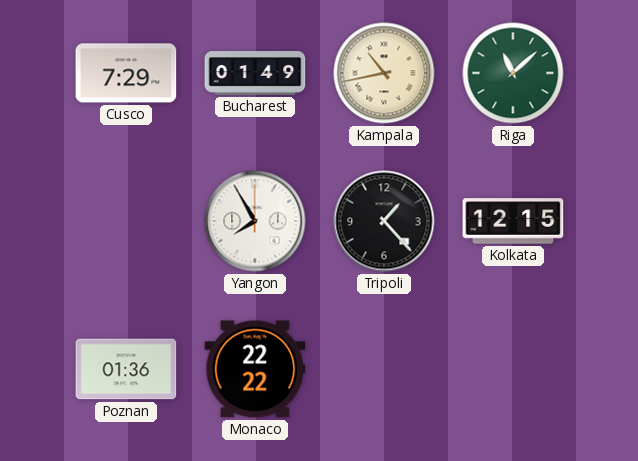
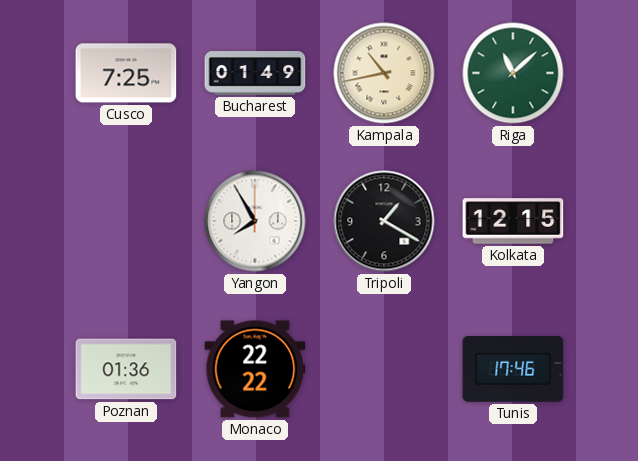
Cusco: 7:29 -> 7:25 (126, 73)
Tripoli: 1:23 -> 1:20 (384, 221)
Tunis: none -> 17:46 (513, 370)
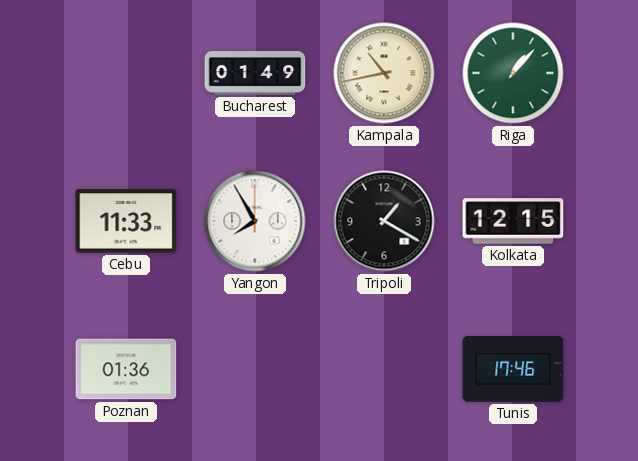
Cusco: 7:25 -> none (126, 73)
Riga: 11:08 -> 1:07 (513, 73)
Cebu: none -> 11:33 (126, 221)
Monaco: 22:22 -> none (255, 369)
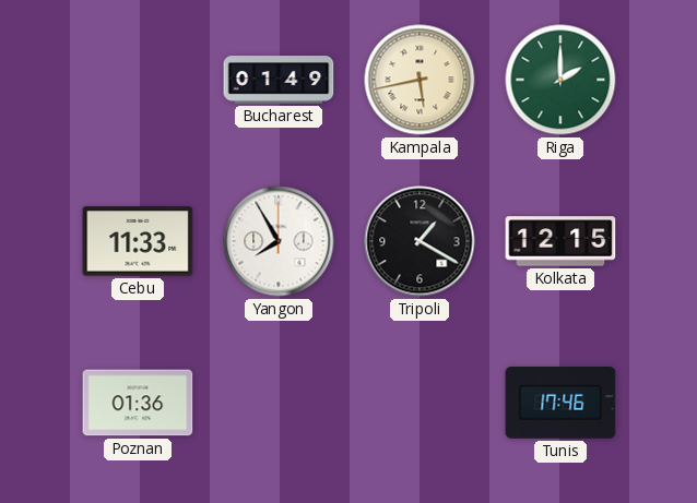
Kampala: 10:43 -> 5:43 (420, 80)
Riga: 1:07 -> 2:00 (560, 80)
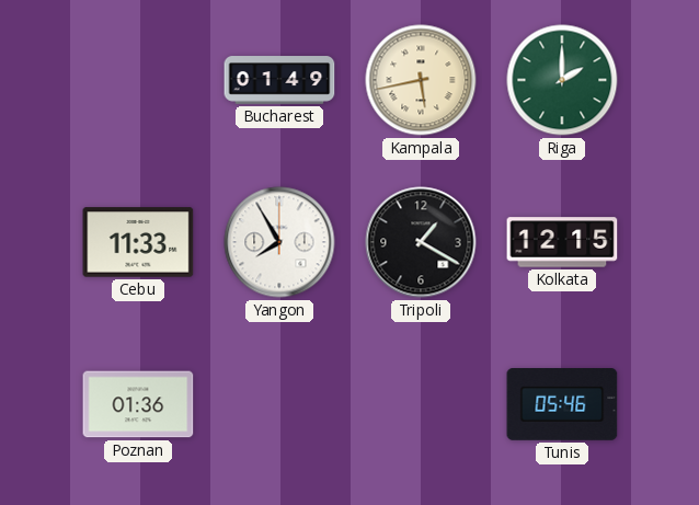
Tunis: 17:46 -> 05:46 (562, 405)
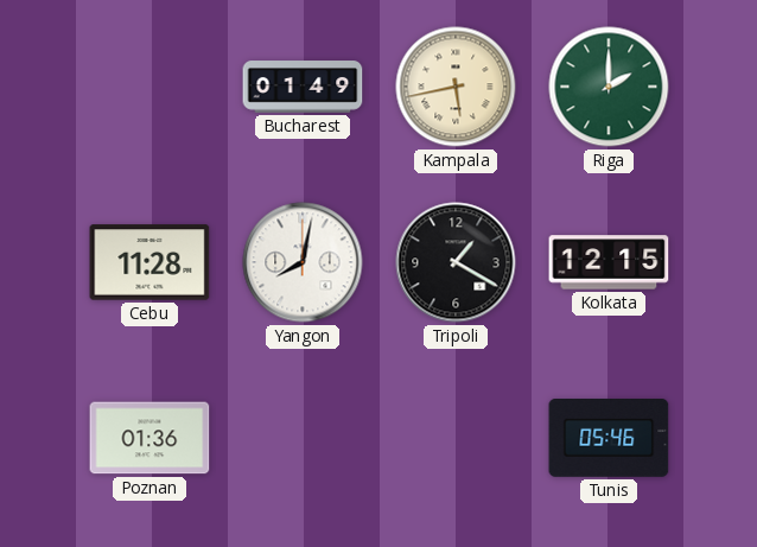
Cebu: 11:33 -> 11:28 (150, 262)
Yangon: 7:55 -> 8:02 (303, 262)
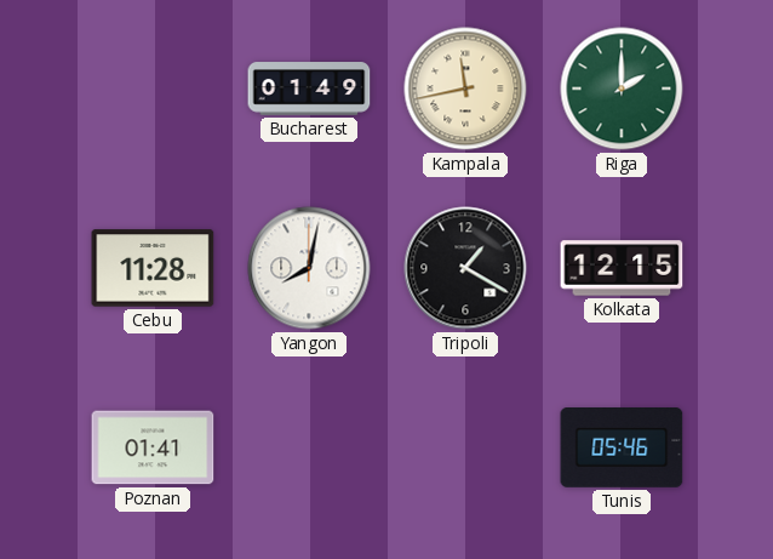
Kampala: 5:43 -> 11:43 (465, 89)
Poznan: 01:36 -> 01:41 (153, 447)
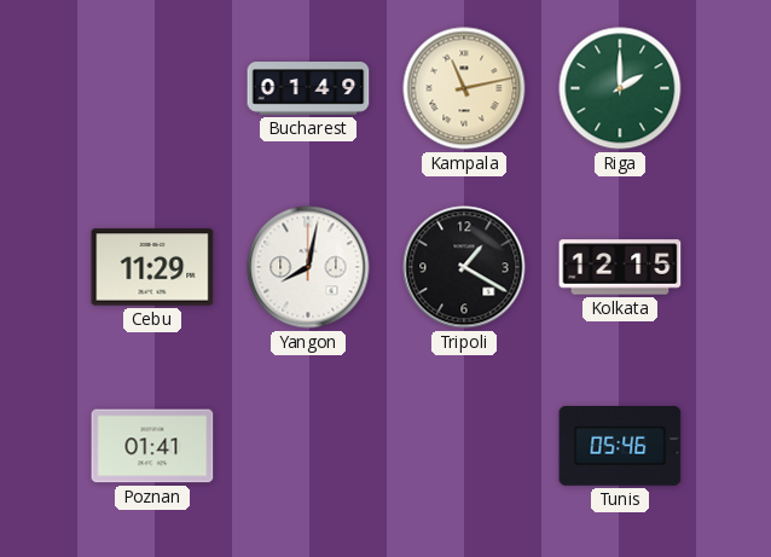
Kampala: 11:43 -> 11:13 (464, 88)
Cebu: 11:28 -> 11:29 (152, 267)
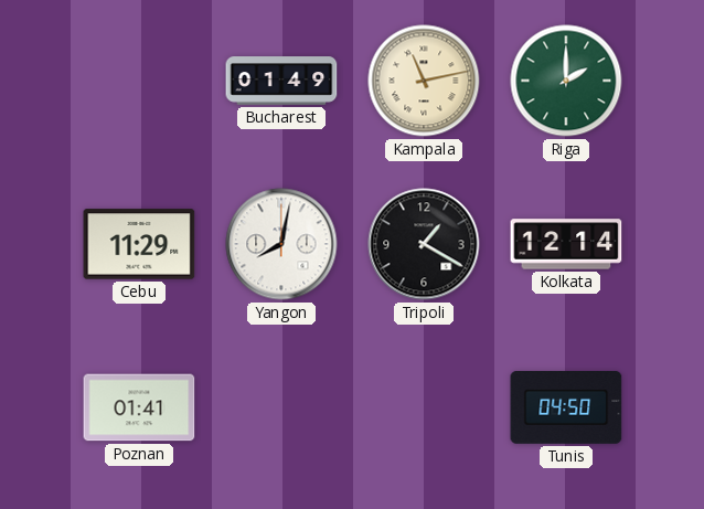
Kolkata: 12:15 -> 12:14 (566, 244)
Tunis: 05:46 -> 04:50 (566, 409)
